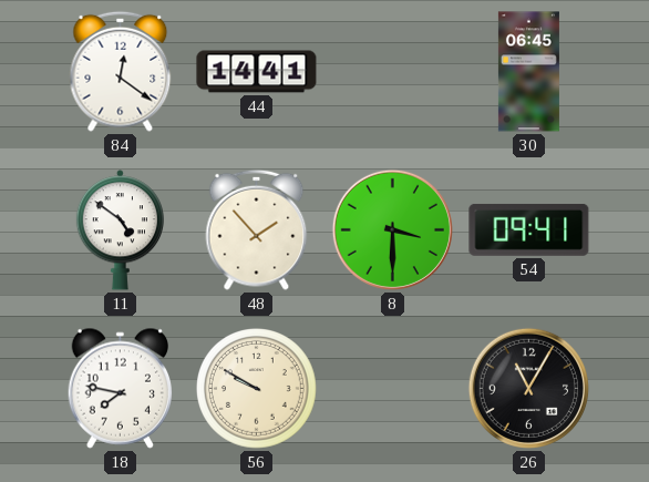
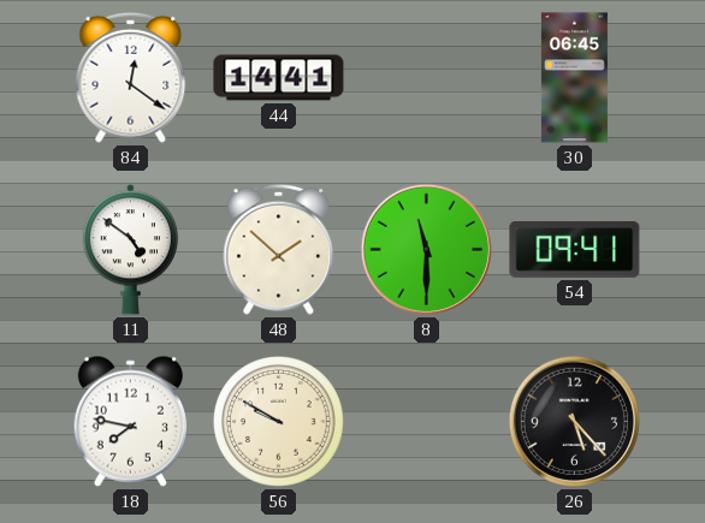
48: 1:53 -> 1:52 (279, 249)
8: 3:30 -> 11:30 (426, 249)
26: 11:05 -> 5:23 (574, 421)
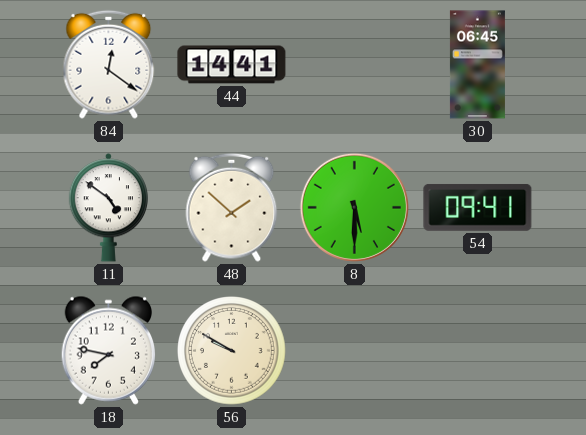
8: 11:30 -> 5:30 (354, 207)
26: 5:23 -> none (574, 421)
